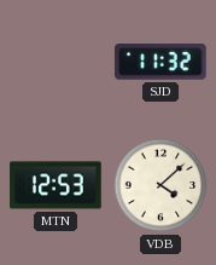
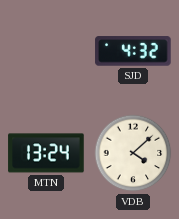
SJD: 11:32 -> 4:32 (133, 51)
MTN: 12:53 -> 13:24 (46, 153)
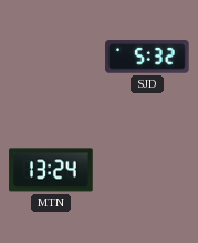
SJD: 4:32 -> 5:32 (147, 57)
VDB: 4:08 -> none (133, 153)
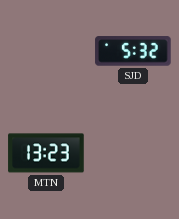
MTN: 13:24 -> 13:23 (46, 153)
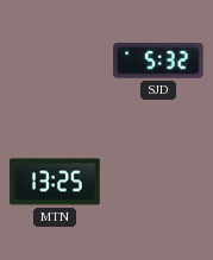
MTN: 13:23 -> 13:25 (55, 182)
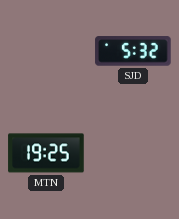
MTN: 13:25 -> 19:25 (46, 153)
